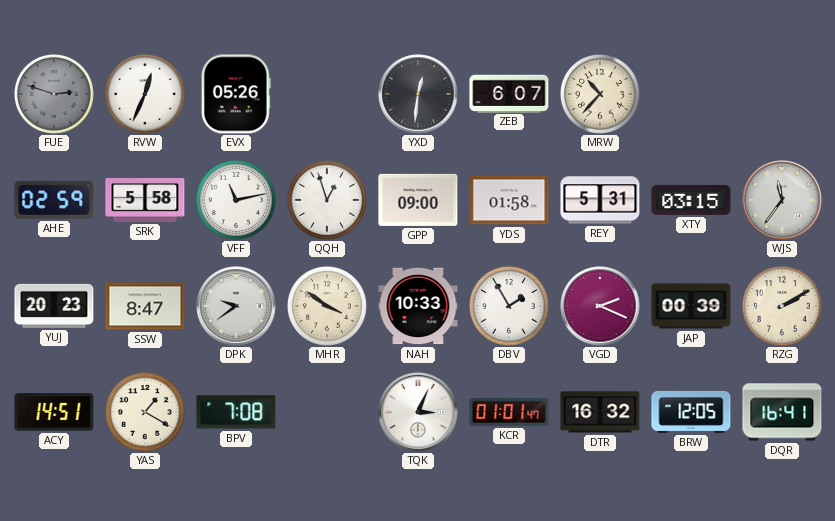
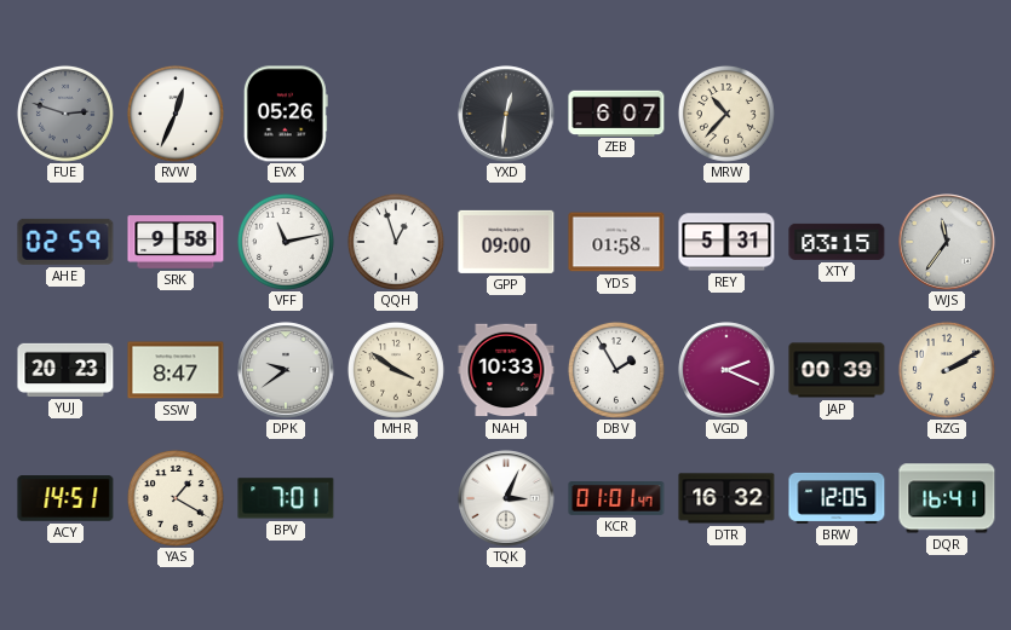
SRK: 5:58 -> 9:58 (176, 242)
BPV: 7:08 -> 7:01 (286, 498)
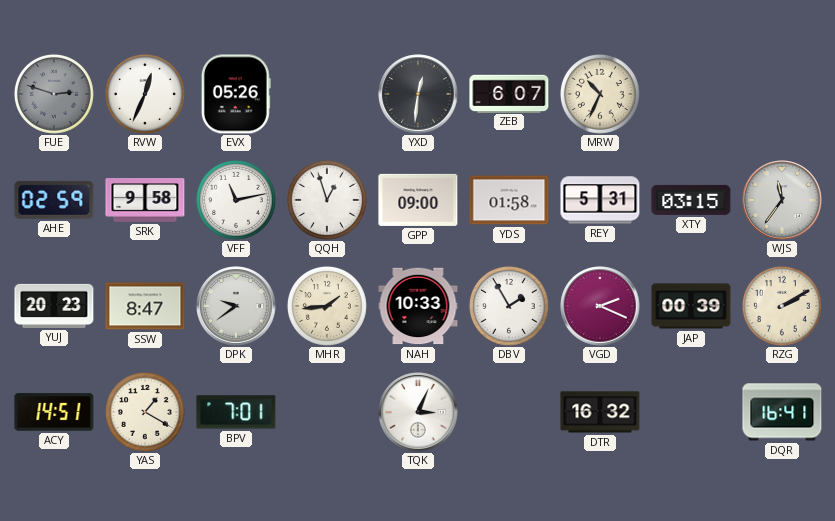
MRW: 10:37 -> 10:34 (600, 94)
MHR: 3:51 -> 1:44 (327, 306)
KCR: 01:01 -> none (616, 499)
BRW: 12:05 -> none (837, 498)
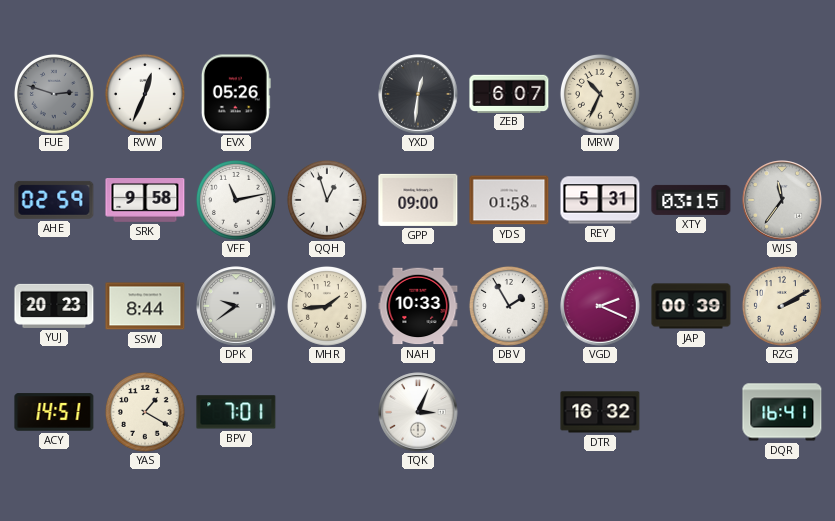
SSW: 8:47 -> 8:44 (145, 306)
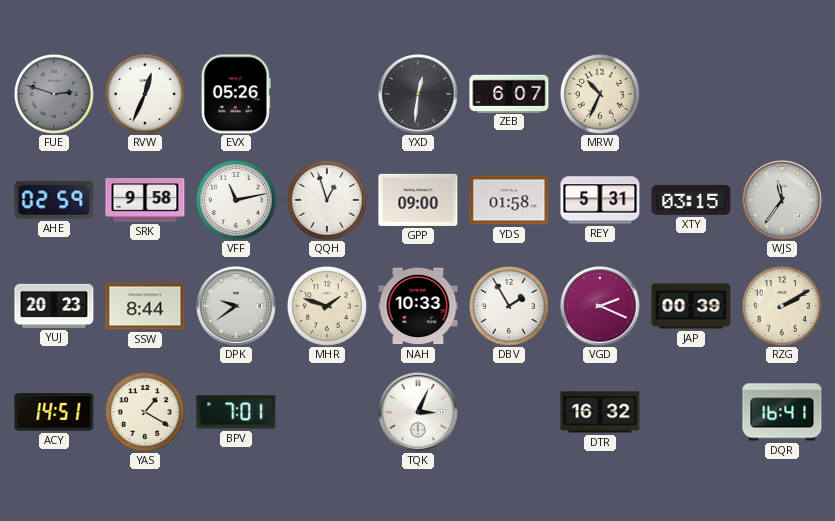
MHR: 1:44 -> 1:48 (327, 306)
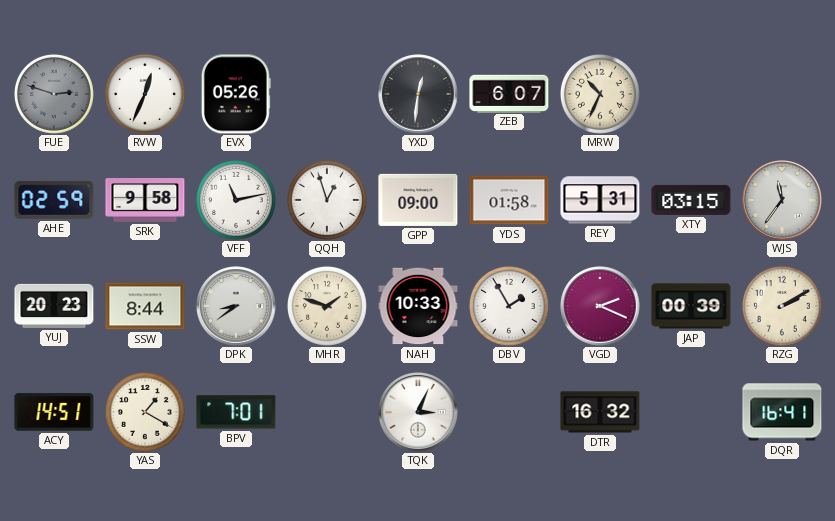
DPK: 9:39 -> 8:39 (236, 306)
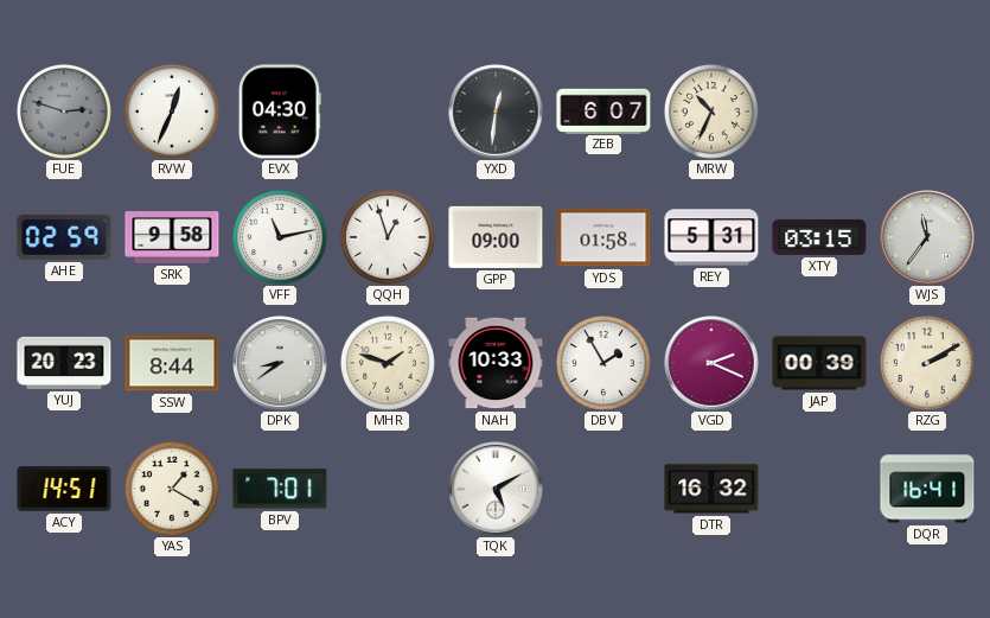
EVX: 05:26 -> 04:30 (280, 112)
TQK: 3:04 -> 5:10 (496, 489)
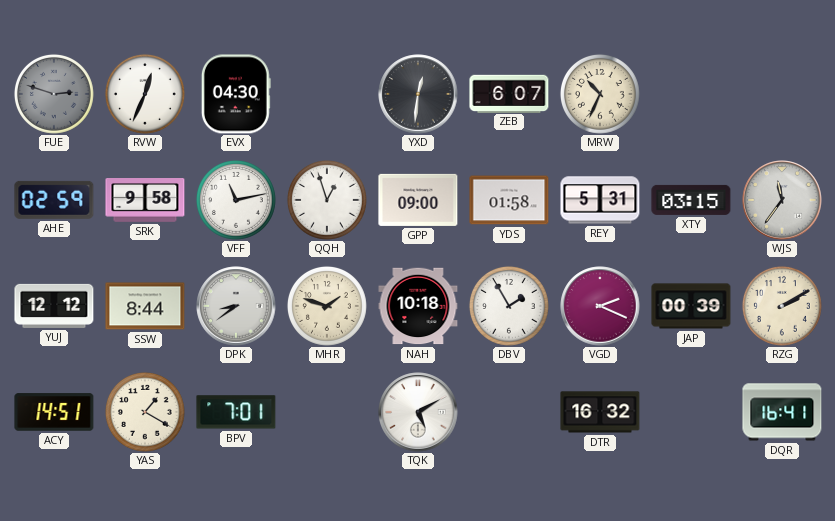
YUJ: 20:23 -> 12:12 (54, 306)
NAH: 10:33 -> 10:18 (418, 306)
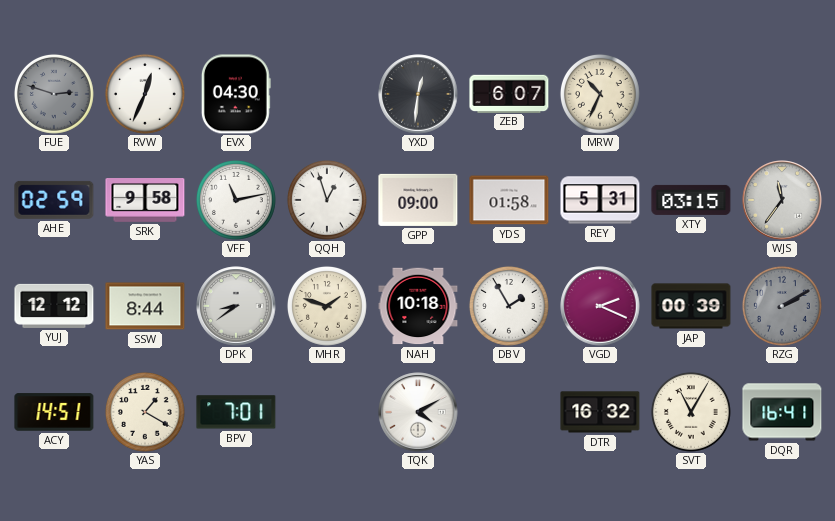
RZG dial: cream -> grey (782, 306)
TQK: 5:10 -> 4:10 (418, 412)
SVT: none -> 11:05 (691, 412)
